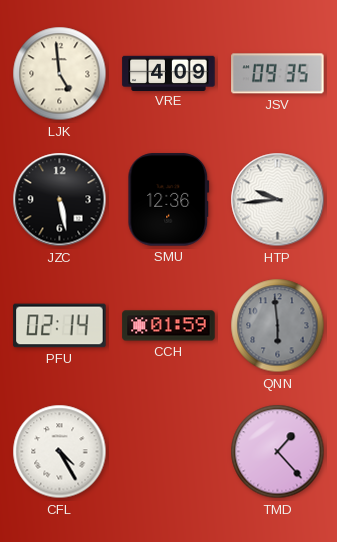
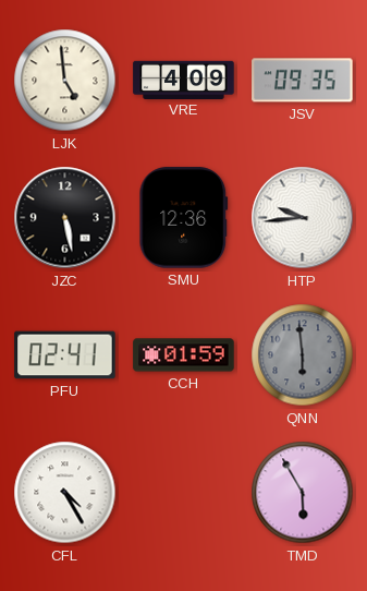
PFU: 02:14 -> 02:41 (65, 355)
TMD: 1:23 -> 5:55 (303, 493)
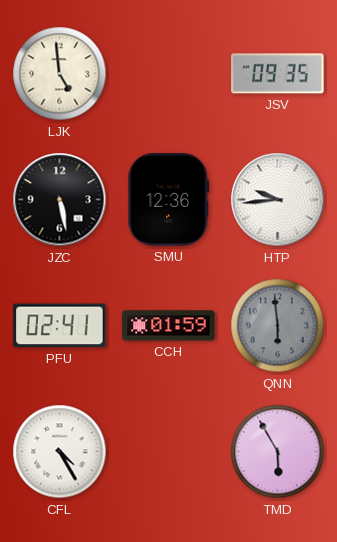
VRE: 4:09 -> none (184, 80)
